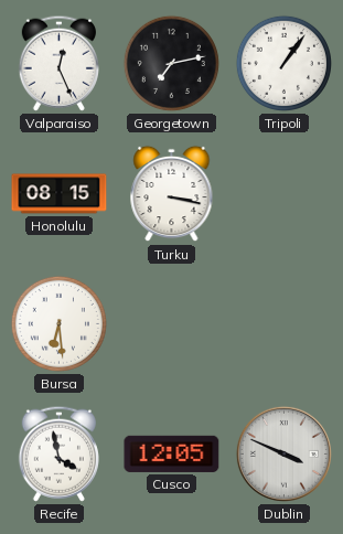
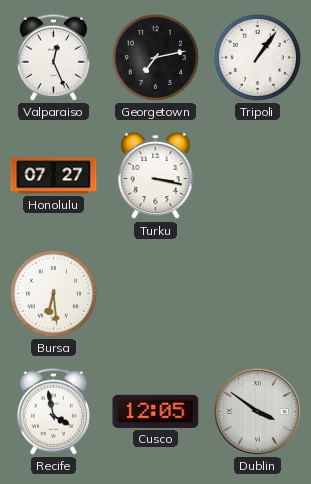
Honolulu: 08:15 -> 07:27 (54, 176)
Dublin: 3:49 -> 3:51 (257, 411)
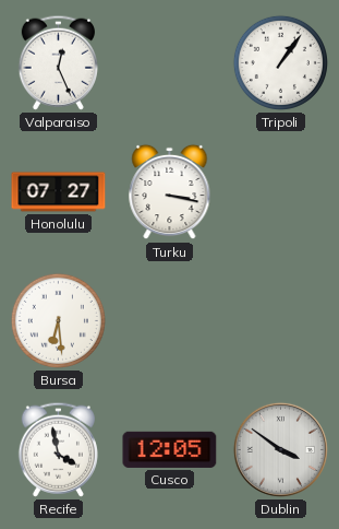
Georgetown: 7:13 -> none (155, 57)
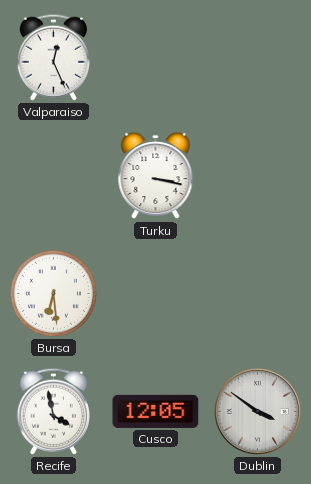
Tripoli: 1:06 -> none (280, 62)
Honolulu: 07:27 -> none (59, 192)
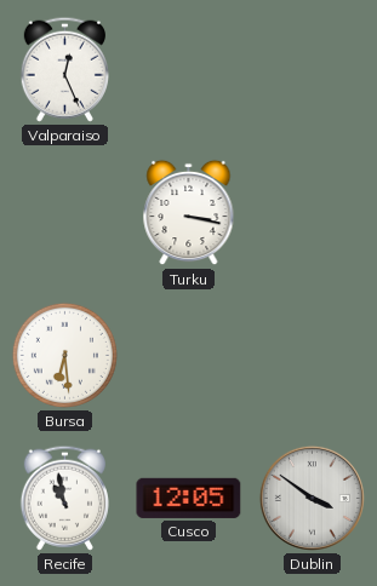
Recife: 3:58 -> 10:58 (64, 498)
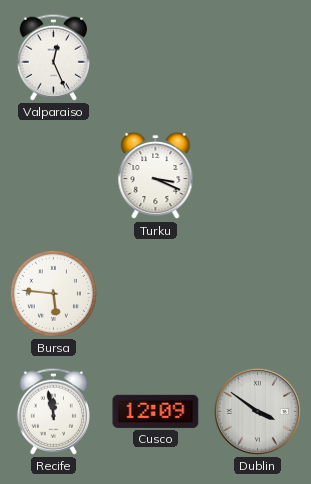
Turku: 3:17 -> 3:19 (156, 176)
Bursa: 6:29 -> 5:46 (53, 293)
Recife: 10:58 -> 11:58 (53, 411)
Cusco: 12:05 -> 12:09 (156, 411)
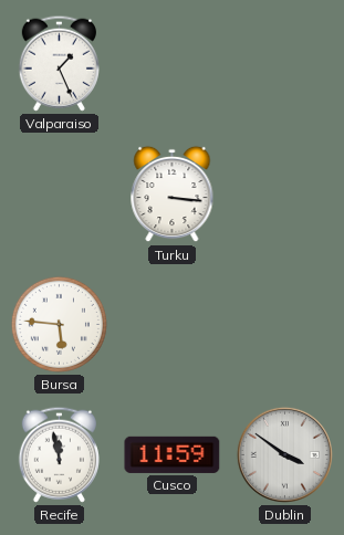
Valparaiso: 12:26 -> 1:26 (59, 63)
Turku: 3:19 -> 3:16 (173, 195)
Cusco: 12:09 -> 11:59 (173, 454)
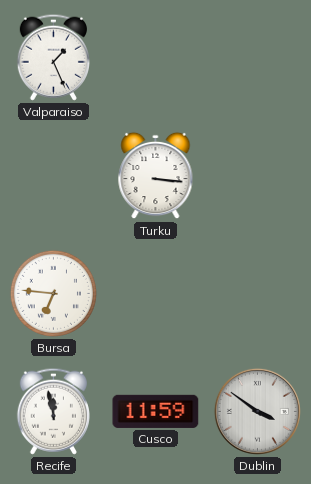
Bursa: 5:46 -> 6:46 (53, 293)
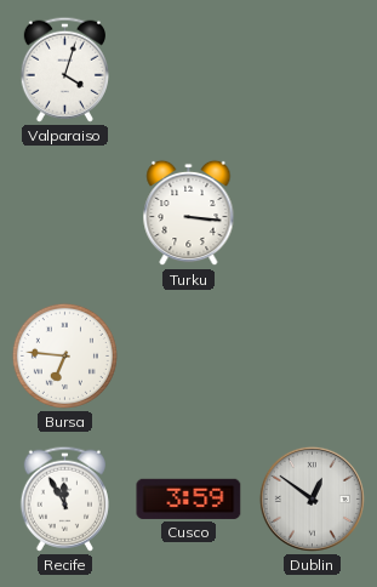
Valparaiso: 1:26 -> 4:03 (64, 69)
Recife: 11:58 -> 11:55 (64, 498)
Cusco: 11:59 -> 3:59 (189, 498)
Dublin: 3:51 -> 12:51 (312, 498)
